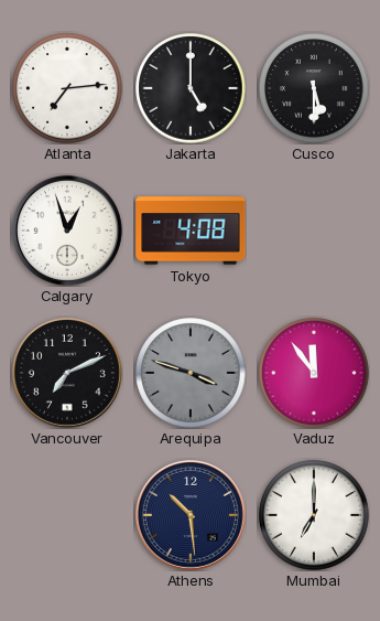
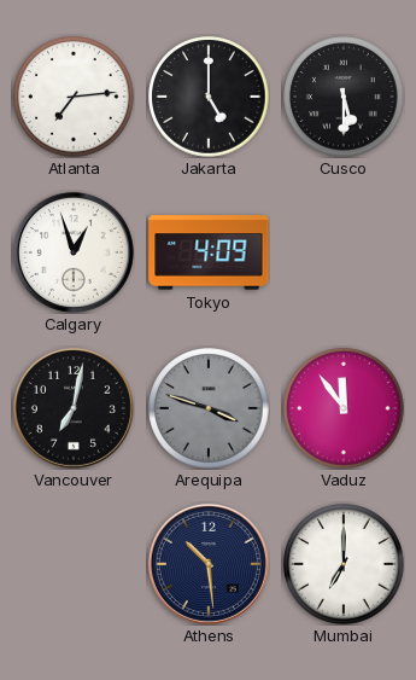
Tokyo: 4:08 -> 4:09 (209, 252)
Vancouver: 7:11 -> 7:02 (74, 408)
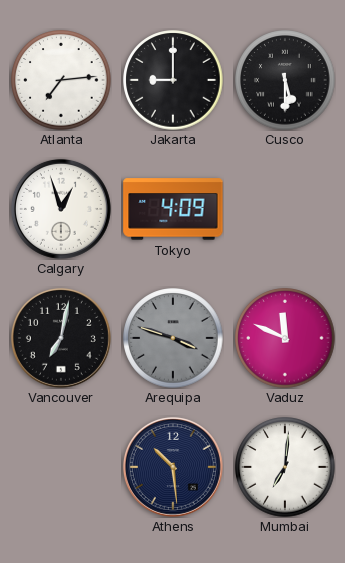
Jakarta: 5:00 -> 9:00 (173, 80)
Vaduz: 11:54 -> 11:49 (285, 338)
Mumbai: 7:00 -> 7:01 (285, 467)
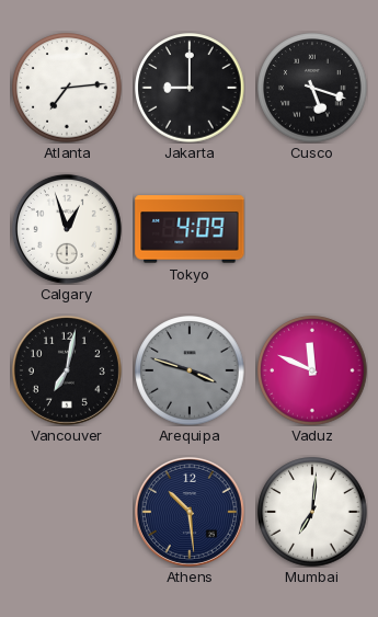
Cusco: 5:30 -> 5:18 (312, 88)
